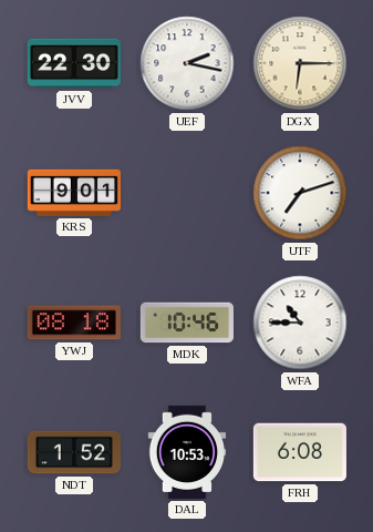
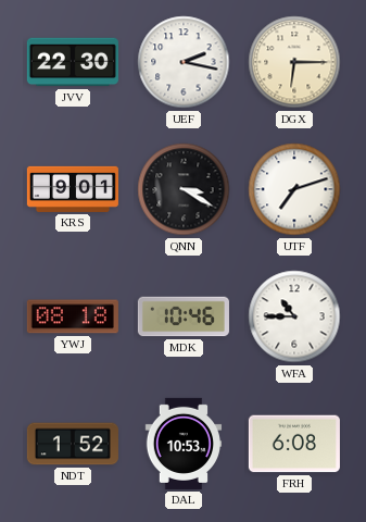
QNN: none -> 3:20 (184, 189)
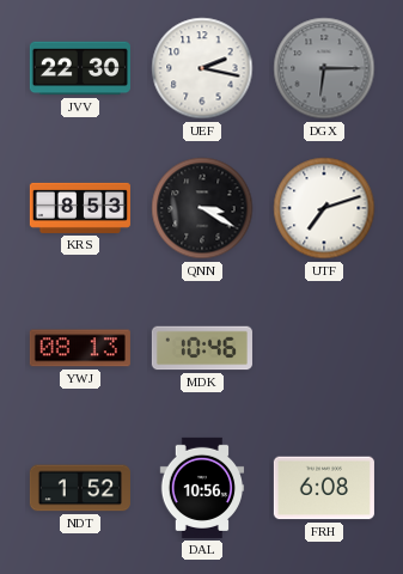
DGX dial: cream -> grey (324, 68)
KRS: 9:01 -> 8:53 (80, 208)
YWJ: 08:18 -> 08:13 (80, 348)
WFA: 10:45 -> none (294, 316)
DAL: 10:53 -> 10:56 (202, 488)
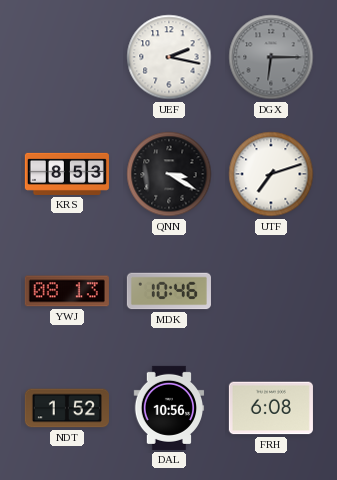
JVV: 22:30 -> none (80, 68)
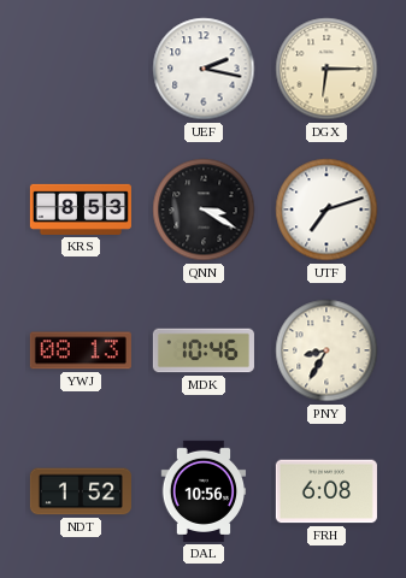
DGX dial: grey -> cream (326, 69)
PNY: none -> 8:35 (326, 350)
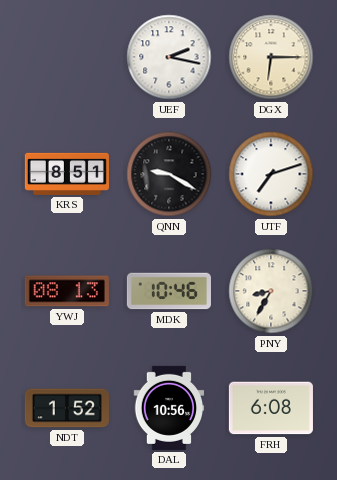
KRS: 8:53 -> 8:51 (67, 174)
QNN: 3:20 -> 9:20 (169, 174)
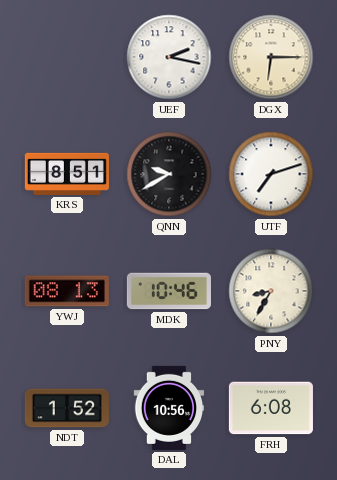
QNN: 9:20 -> 9:40 (169, 174)
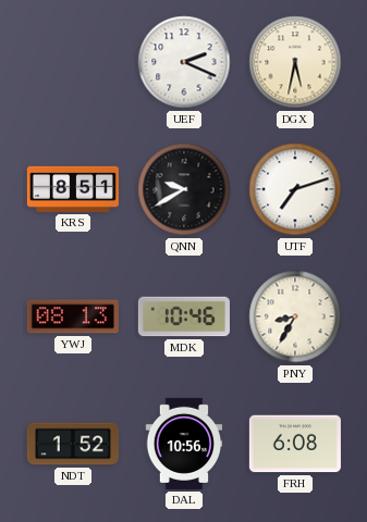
UEF: 2:17 -> 2:19 (184, 62)
DGX: 6:15 -> 5:32 (295, 62)
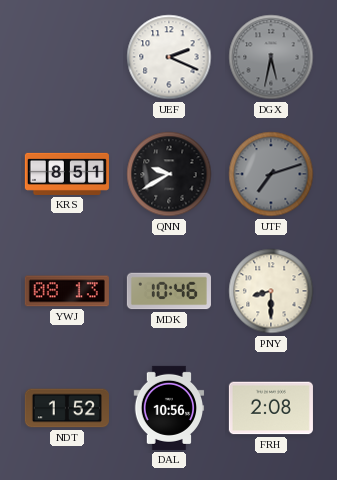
DGX dial: cream -> grey (271, 57)
UTF dial: white -> grey (271, 174)
PNY: 8:35 -> 8:30 (271, 291)
FRH: 6:08 -> 2:08 (271, 408)
